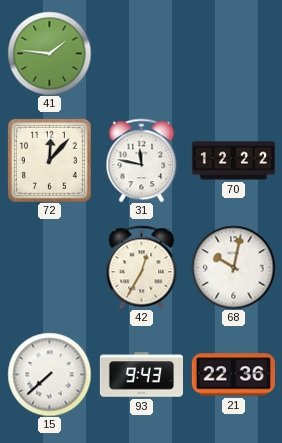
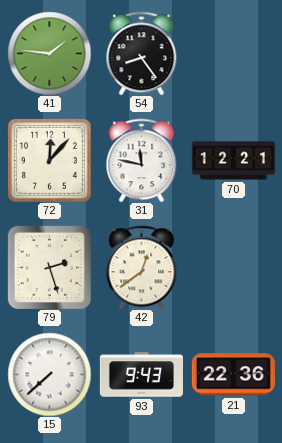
54: none -> 8:24 (142, 53)
70: 12:22 -> 12:21 (233, 161)
79: none -> 2:27 (49, 267)
42: 12:35 -> 12:39 (142, 267)
68: 10:02 -> none (233, 267)
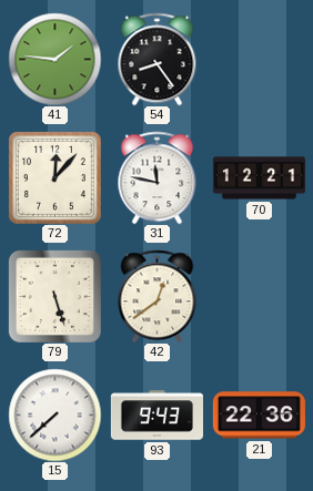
79: 2:27 -> 5:27 (54, 296)
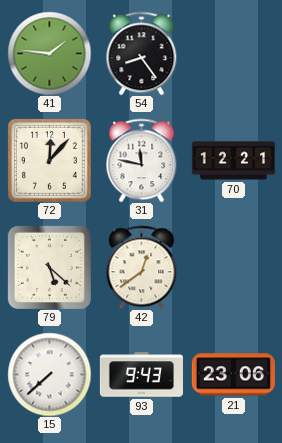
79: 5:27 -> 5:22 (49, 267)
21: 22:36 -> 23:06 (233, 375)
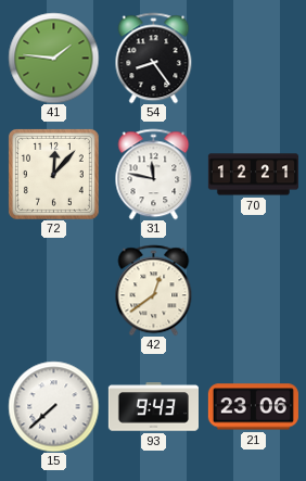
79: 5:22 -> none (49, 267)
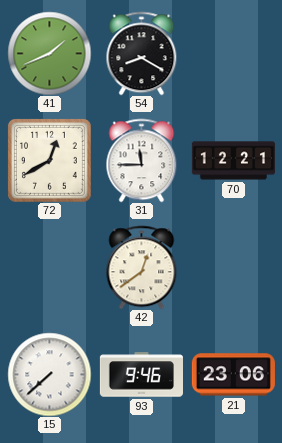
41: 1:46 -> 1:41 (49, 53)
54: 8:24 -> 8:20 (142, 53)
72: 12:07 -> 12:40 (49, 160)
31: 11:47 -> 11:45 (142, 160)
93: 9:43 -> 9:46 (141, 375)
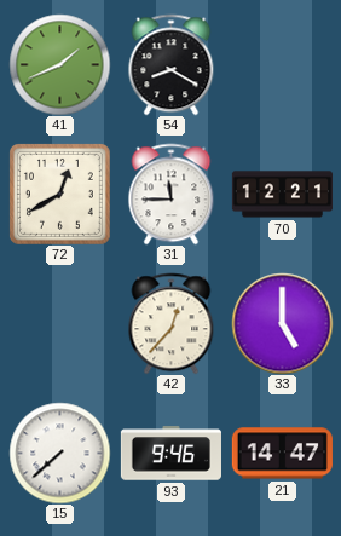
42: 12:39 -> 12:37 (172, 323)
33: none -> 5:00 (282, 323)
21: 23:06 -> 14:47 (282, 454)
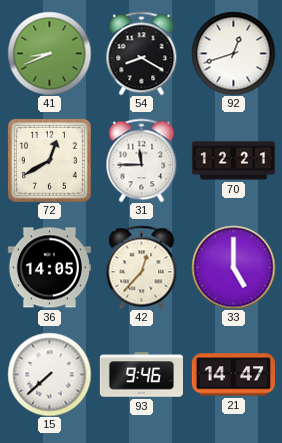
41: 1:41 -> 8:41 (49, 53)
92: none -> 12:42 (233, 53)
36: none -> 14:05 (49, 268)
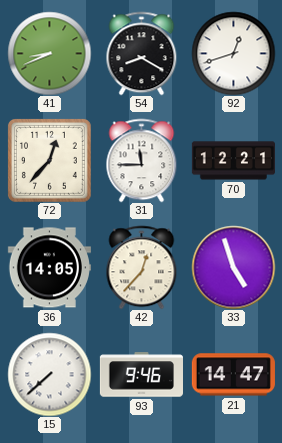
72: 12:40 -> 12:37 (49, 160)
33: 5:00 -> 4:57 (233, 267)
